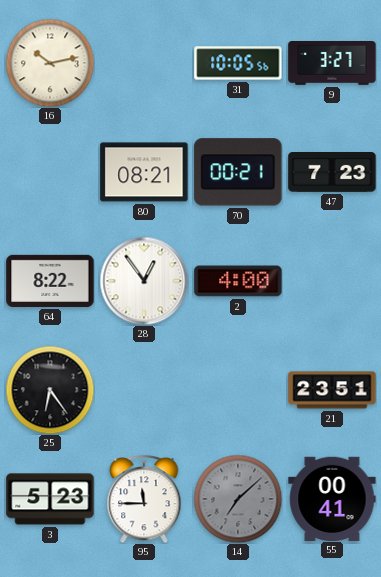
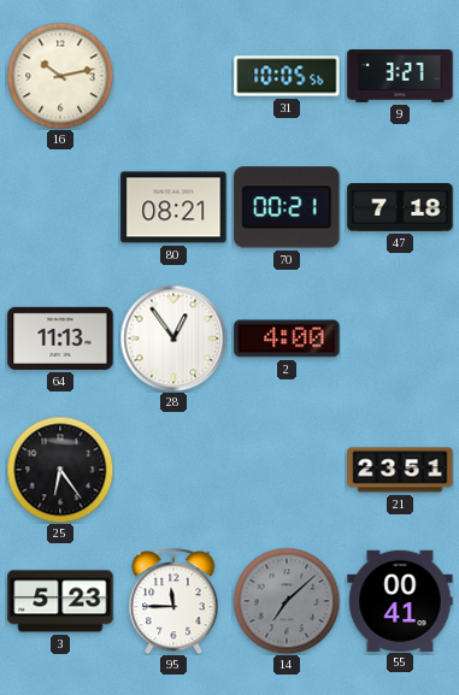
47: 7:23 -> 7:18 (400, 208)
64: 8:22 -> 11:13 (60, 338)
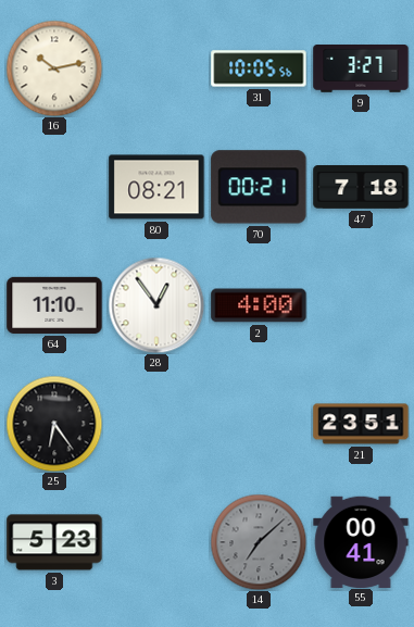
64: 11:13 -> 11:10 (54, 305)
95: 11:45 -> none (173, 601)
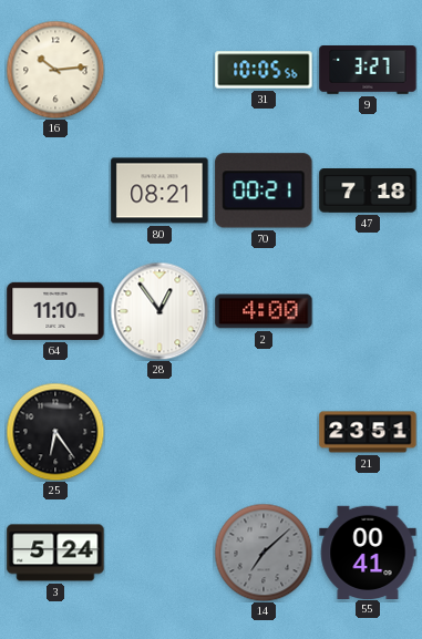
16: 10:13 -> 10:14 (55, 70)
3: 5:23 -> 5:24 (55, 553)
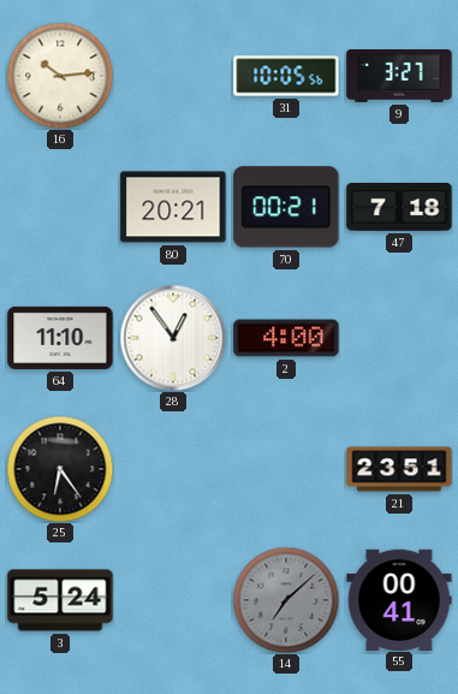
80: 08:21 -> 20:21 (173, 207)
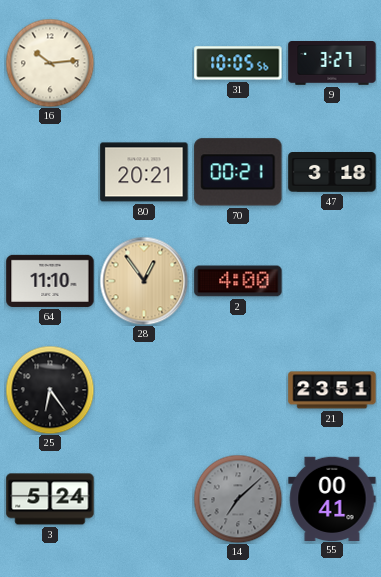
47: 7:18 -> 3:18 (332, 173)
28 dial: white -> champagne (144, 281)
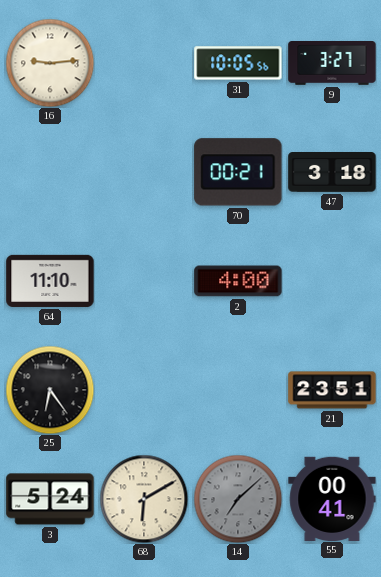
16: 10:14 -> 9:14 (50, 63)
80: 20:21 -> none (144, 172)
28: 12:54 -> none (144, 281)
68: none -> 6:10 (144, 499)
